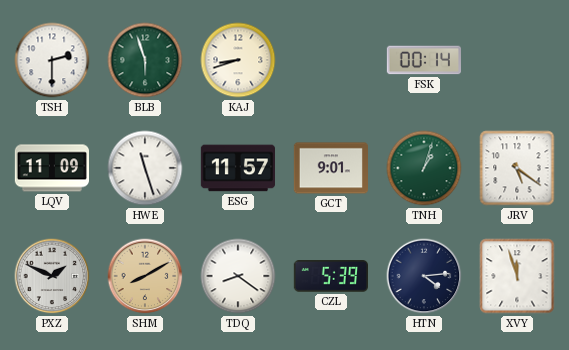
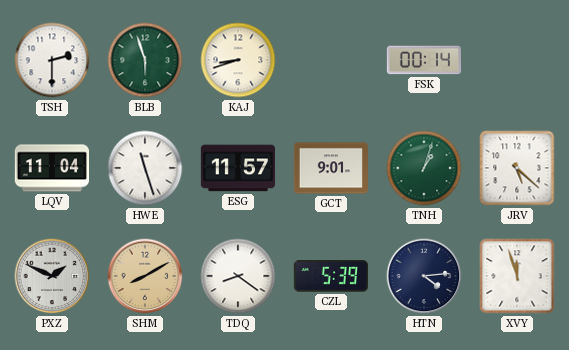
LQV: 11:09 -> 11:04 (51, 168)
JRV: 5:21 -> 5:22 (517, 168)
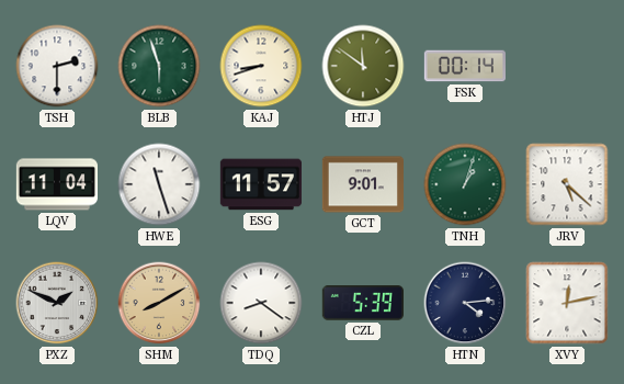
HTJ: none -> 11:51 (363, 66)
XVY: 11:57 -> 12:13 (567, 303)
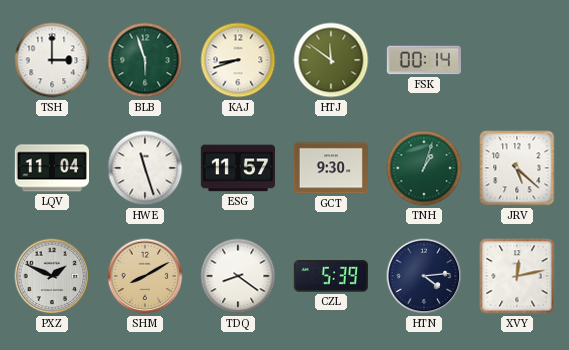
TSH: 2:30 -> 3:00 (52, 60)
GCT: 9:01 -> 9:30 (330, 168)
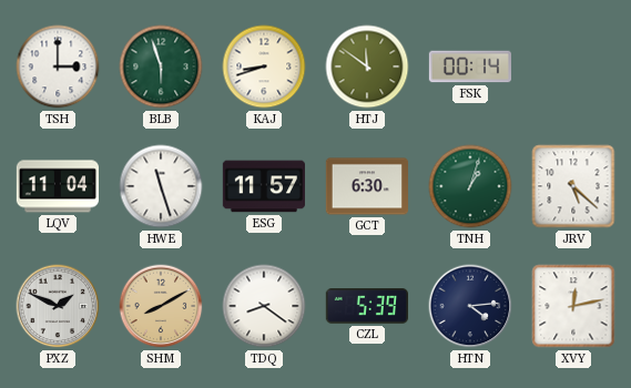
GCT: 9:30 -> 6:30 (366, 186)
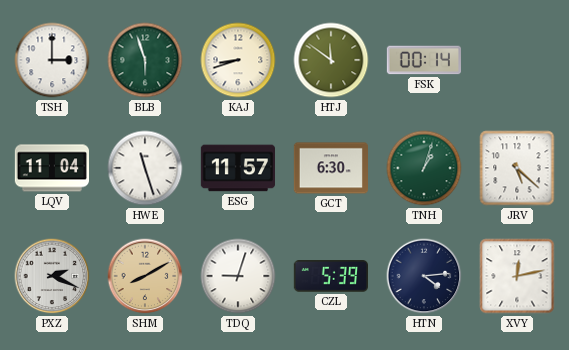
PXZ: 1:49 -> 2:19 (52, 276)
TDQ: 8:21 -> 9:03 (238, 276)
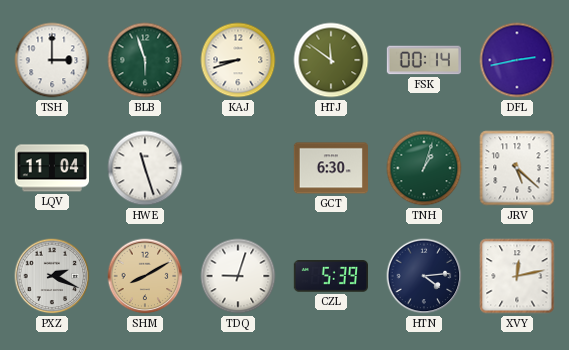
DFL: none -> 2:43 (517, 60)
ESG: 11:57 -> none (237, 168)
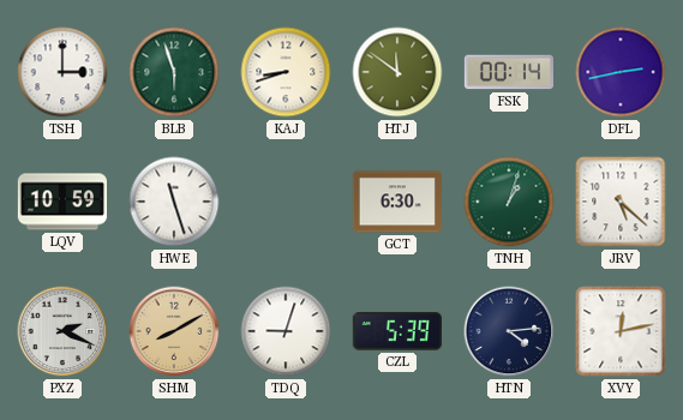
LQV: 11:04 -> 10:59 (61, 202)
